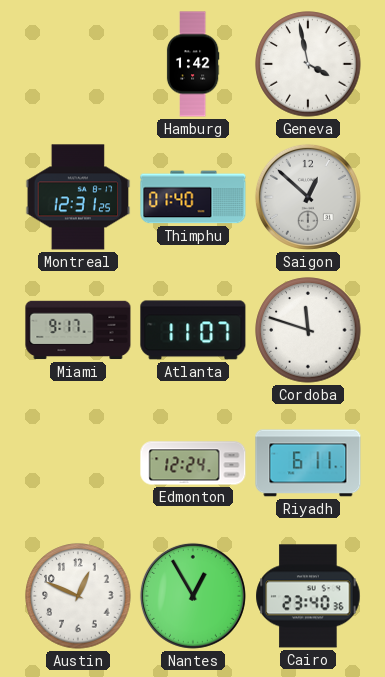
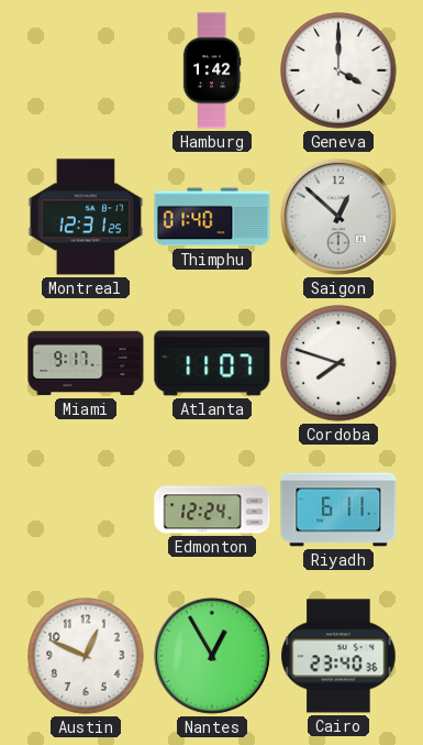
Geneva: 3:58 -> 4:00 (338, 70)
Cordoba: 11:48 -> 7:48 (338, 363)
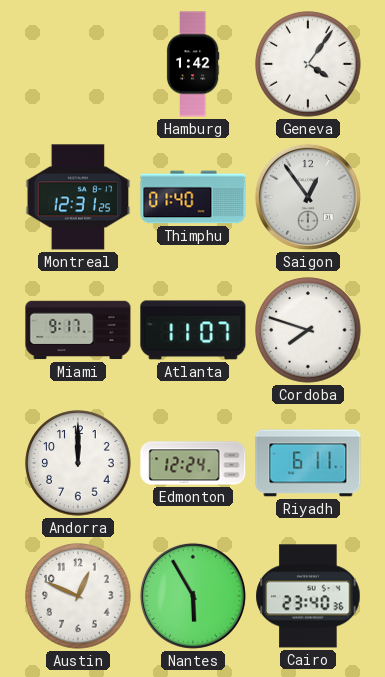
Geneva: 4:00 -> 4:06 (308, 64)
Saigon: 12:52 -> 12:54 (308, 197)
Andorra: none -> 12:00 (78, 463)
Nantes: 12:55 -> 5:55 (193, 596)
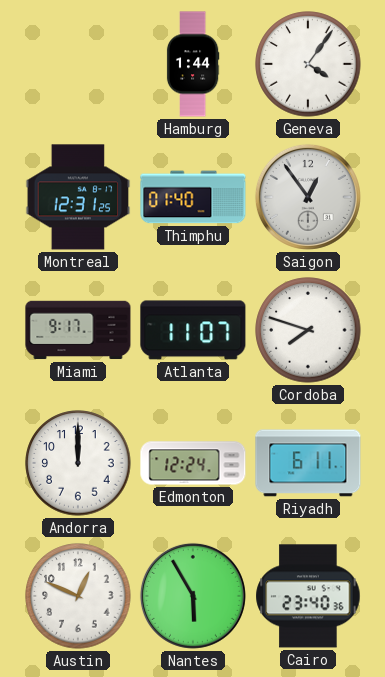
Hamburg: 1:42 -> 1:44 (193, 64)
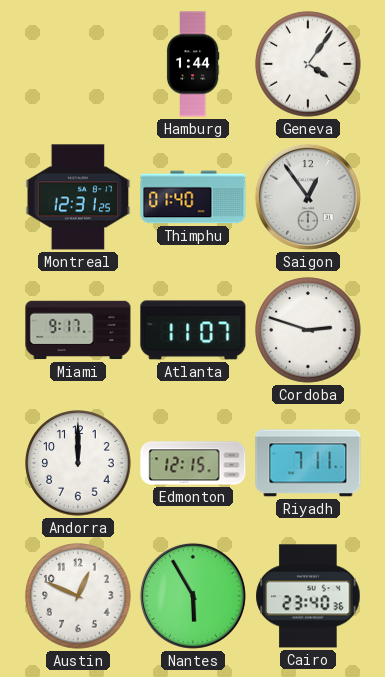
Cordoba: 7:48 -> 2:48 (308, 330)
Edmonton: 12:24 -> 12:15 (193, 463)
Riyadh: 6:11 -> 7:11 (308, 463)
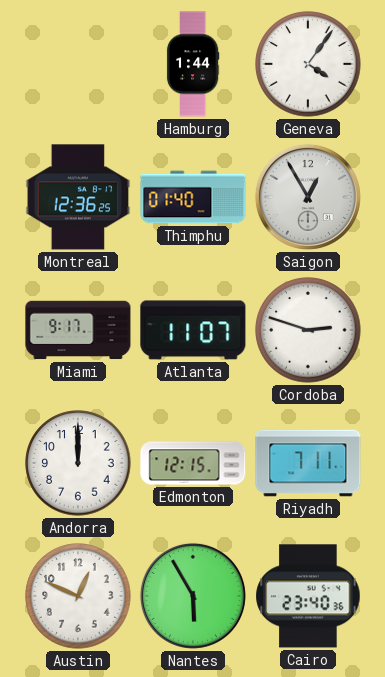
Montreal: 12:31 -> 12:36 (78, 197)
Saigon: 12:54 -> 12:55 (308, 197)
